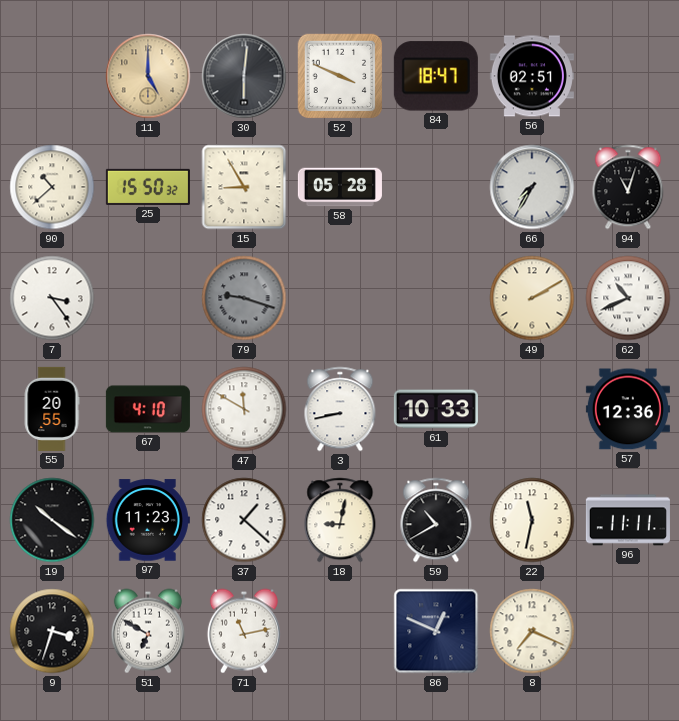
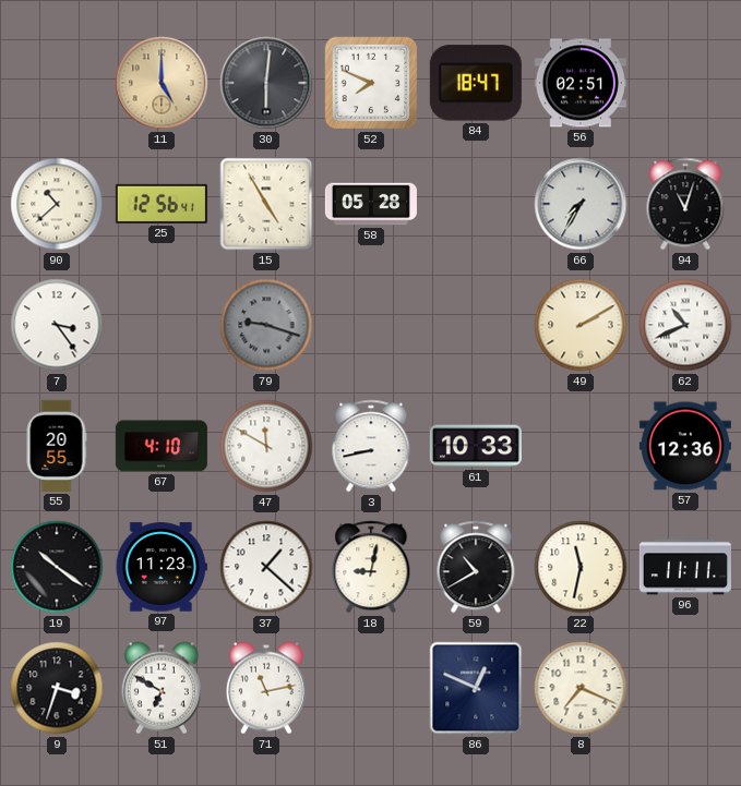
52: 3:49 -> 7:49 (371, 83)
25: 15:50 -> 12:56 (162, 204)
15: 8:55 -> 4:55 (266, 204)
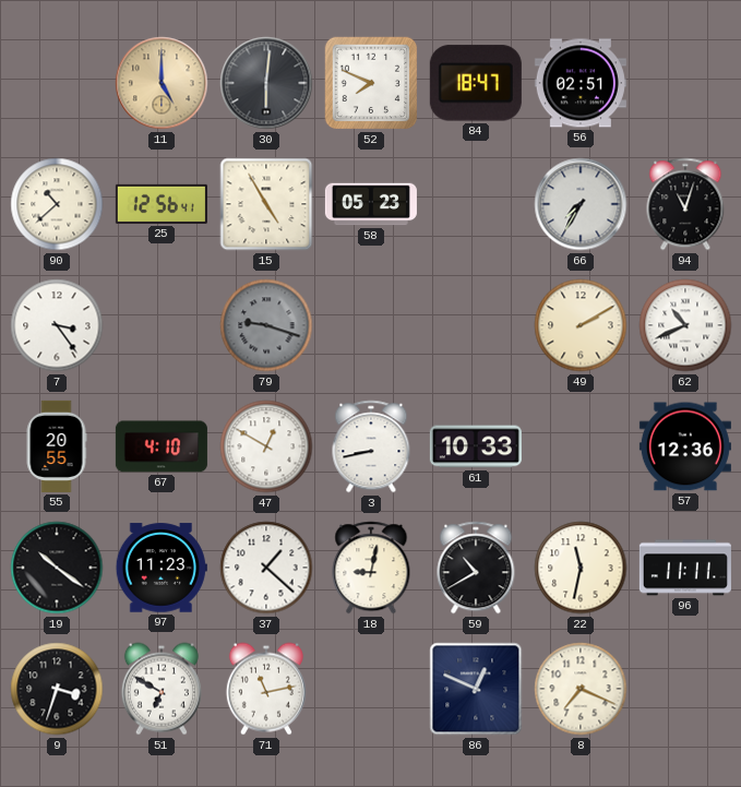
58: 05:28 -> 05:23 (371, 204)
47: 11:50 -> 12:50 (266, 446)
